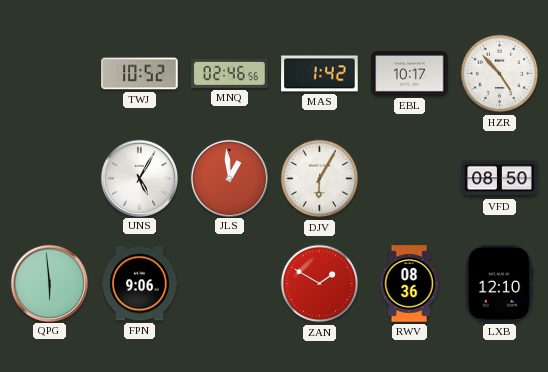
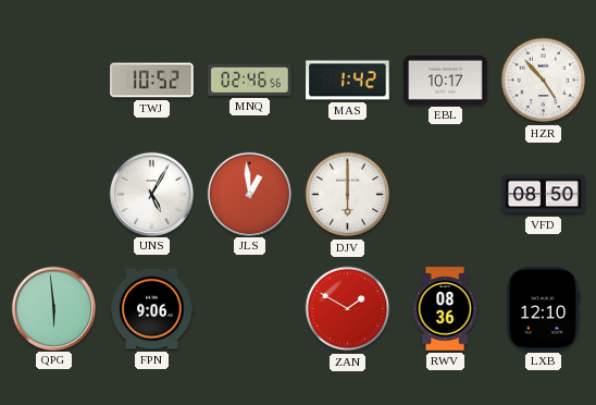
DJV: 6:05 -> 6:00 (348, 195)
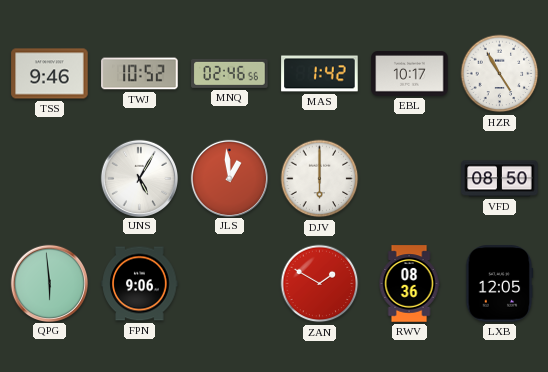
TSS: none -> 9:46 (50, 74)
HZR: 4:53 -> 4:55 (500, 74)
LXB: 12:10 -> 12:05 (499, 284)
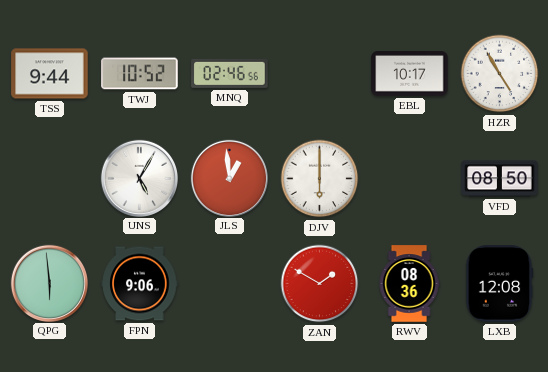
TSS: 9:46 -> 9:44 (50, 74)
MAS: 1:42 -> none (320, 74)
LXB: 12:05 -> 12:08 (499, 284)
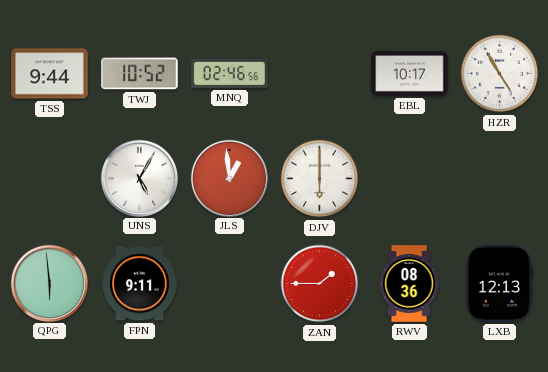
VFD: 08:50 -> none (500, 179)
FPN: 9:06 -> 9:11 (140, 284)
ZAN: 1:50 -> 1:45 (320, 284)
LXB: 12:08 -> 12:13 (499, 284)
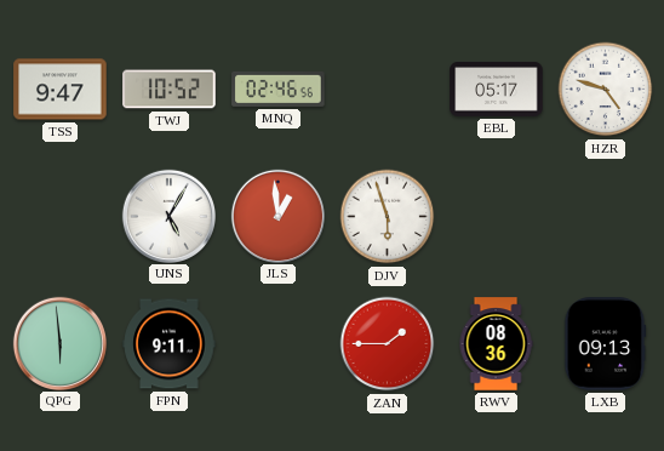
TSS: 9:44 -> 9:47 (61, 90)
EBL: 10:17 -> 05:17 (497, 90)
HZR: 4:55 -> 4:48 (606, 90)
DJV: 6:00 -> 5:57 (388, 217)
LXB: 12:13 -> 09:13 (605, 344)
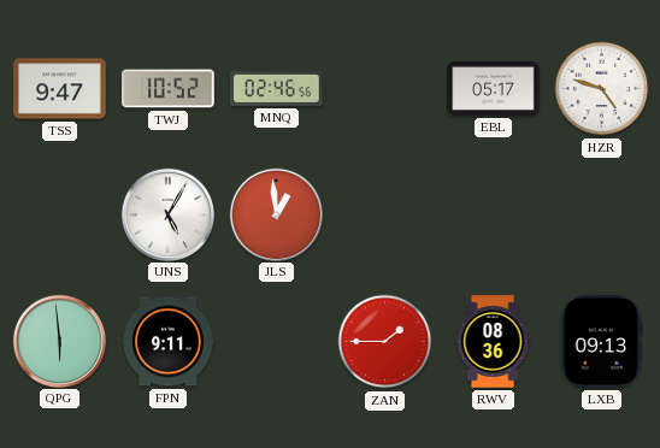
DJV: 5:57 -> none (388, 217)
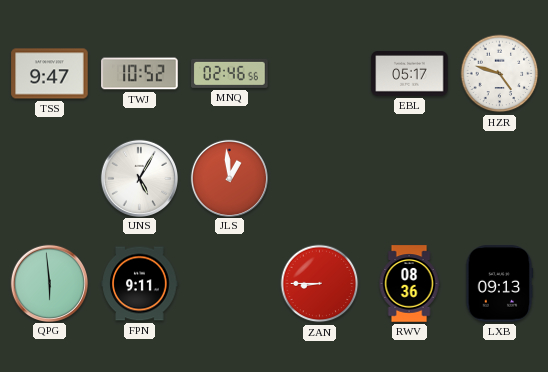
ZAN: 1:45 -> 8:45 (320, 284)
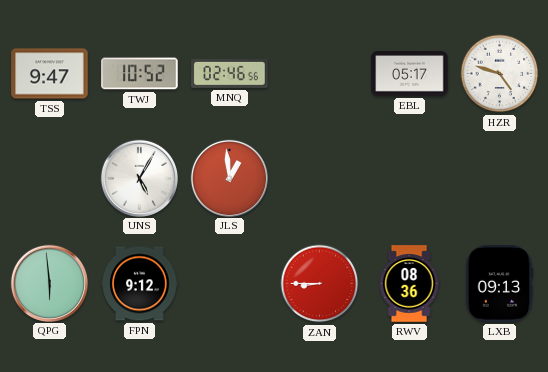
FPN: 9:11 -> 9:12 (140, 284)
